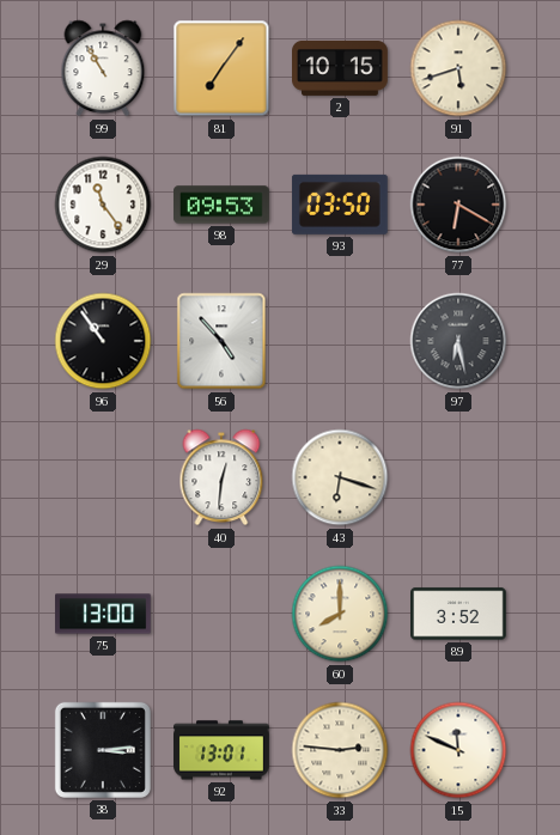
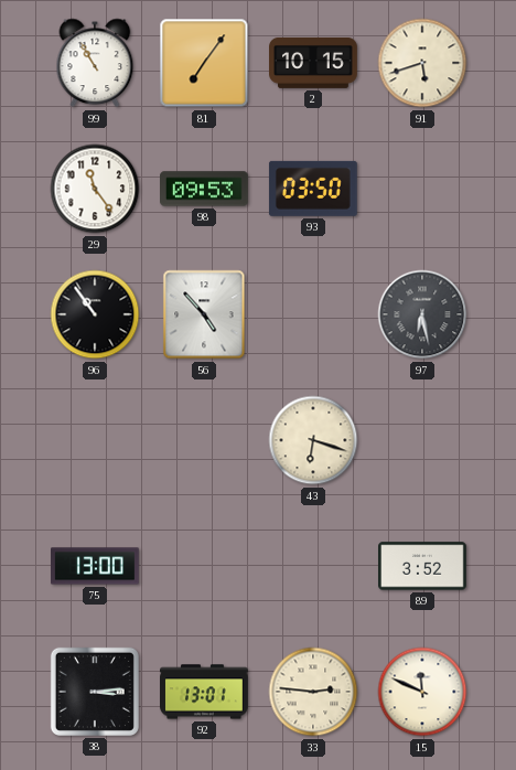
77: 6:20 -> none (458, 205)
40: 12:31 -> none (221, 477)
60: 8:00 -> none (340, 614)
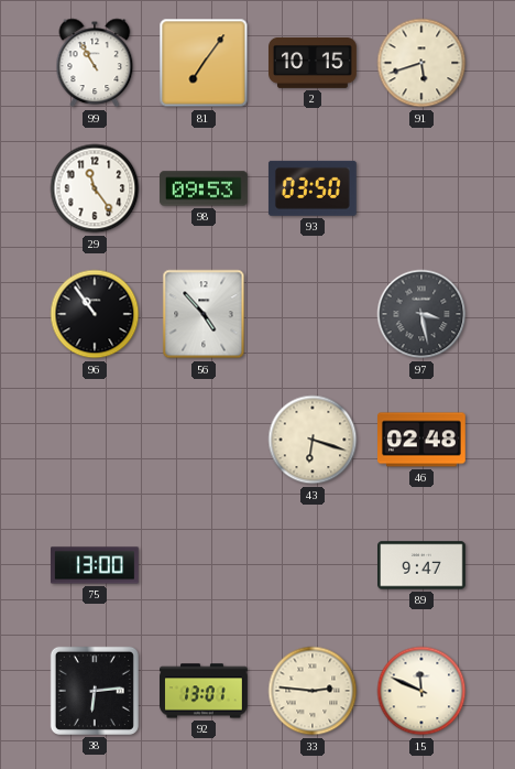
97: 6:28 -> 3:28 (421, 314)
46: none -> 02:48 (423, 440)
89: 3:52 -> 9:47 (423, 565)
38: 3:14 -> 6:14 (95, 691)
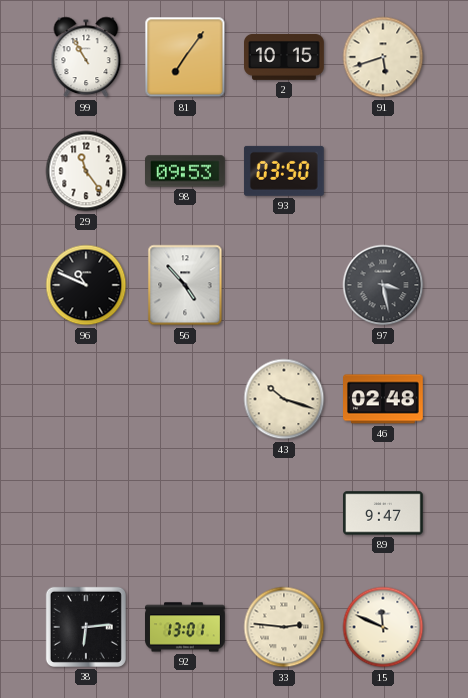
96: 10:54 -> 10:49 (86, 285)
43: 6:18 -> 10:18 (284, 399)
75: 13:00 -> none (96, 565)
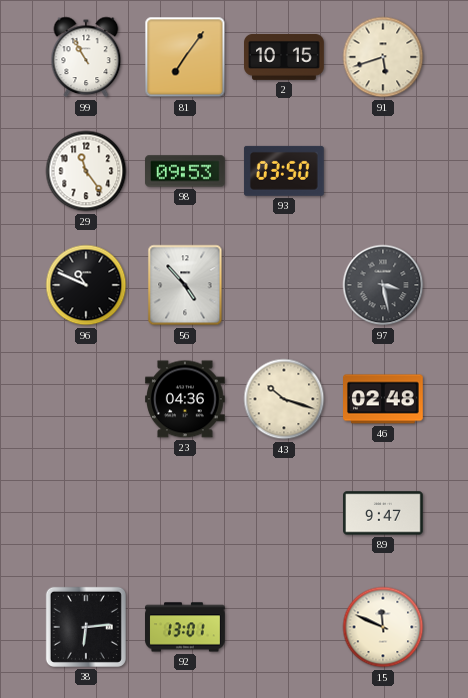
23: none -> 04:36 (186, 399)
33: 2:46 -> none (284, 627)
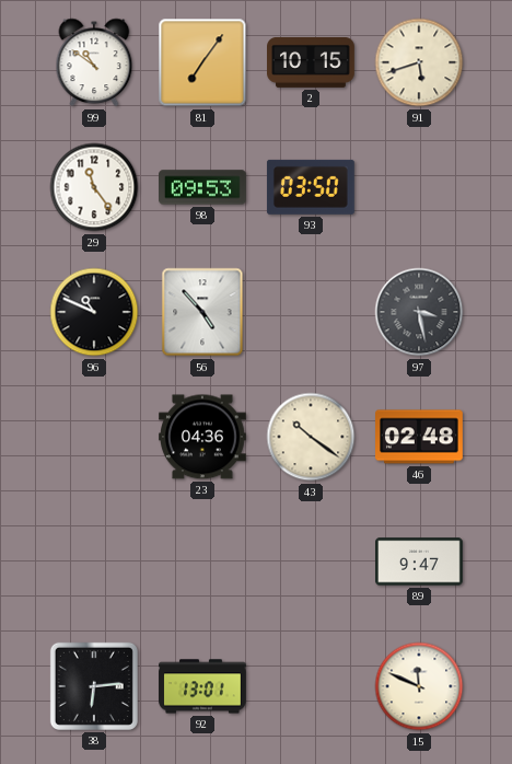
99: 10:55 -> 10:51 (94, 62)
43: 10:18 -> 10:21 (311, 437)
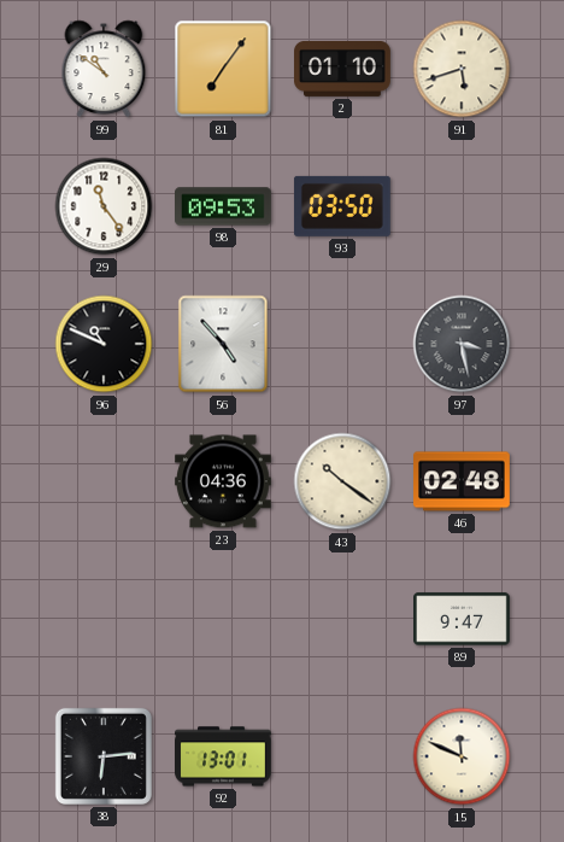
2: 10:15 -> 01:10 (342, 69)
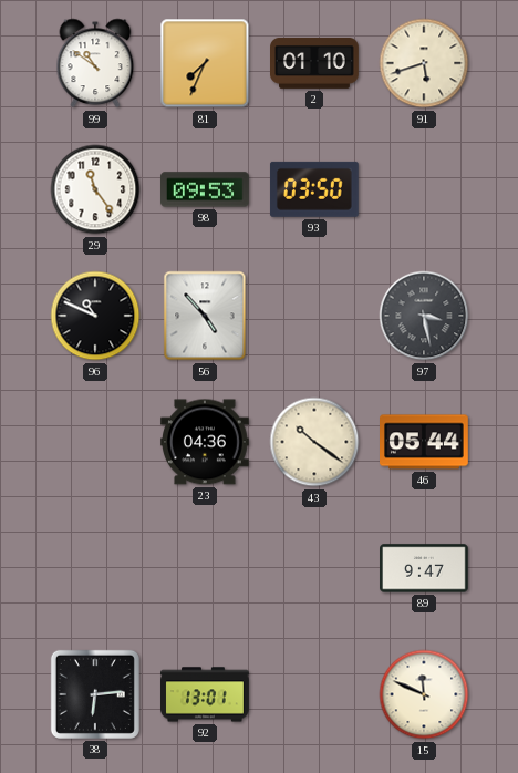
81: 7:06 -> 7:34 (205, 63)
46: 02:48 -> 05:44 (425, 442)
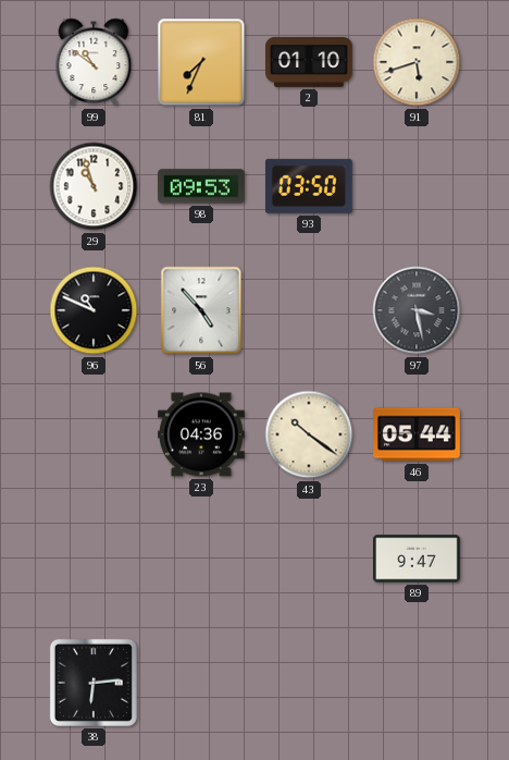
29: 11:24 -> 10:57 (94, 186)
92: 13:01 -> none (206, 694)
15: 11:49 -> none (424, 694)
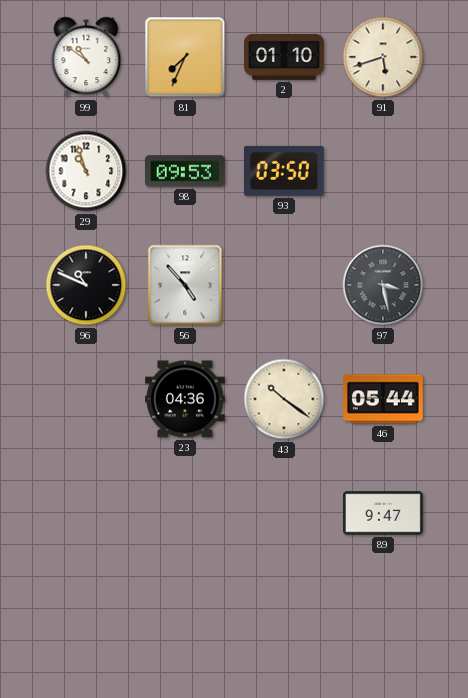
38: 6:14 -> none (94, 683)
